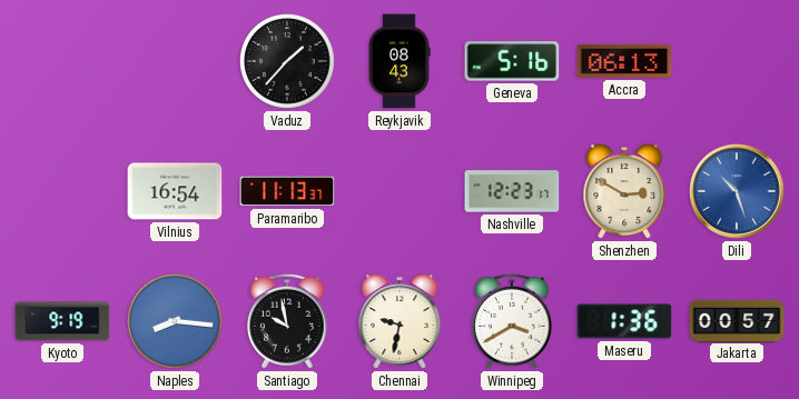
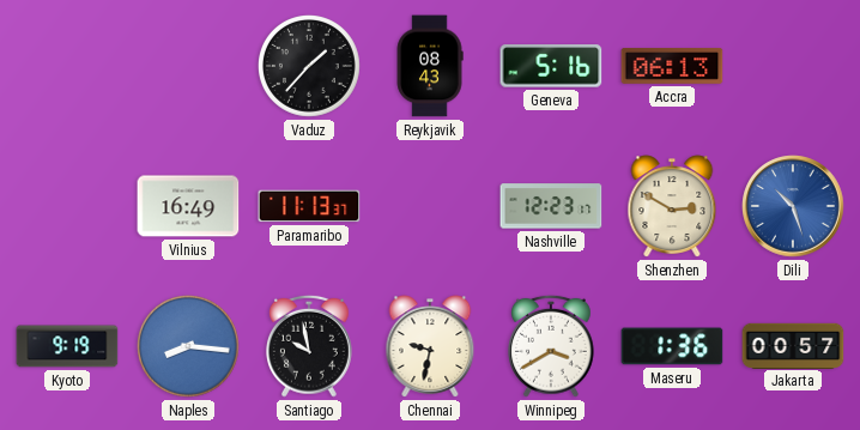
Vilnius: 16:54 -> 16:49 (188, 206)
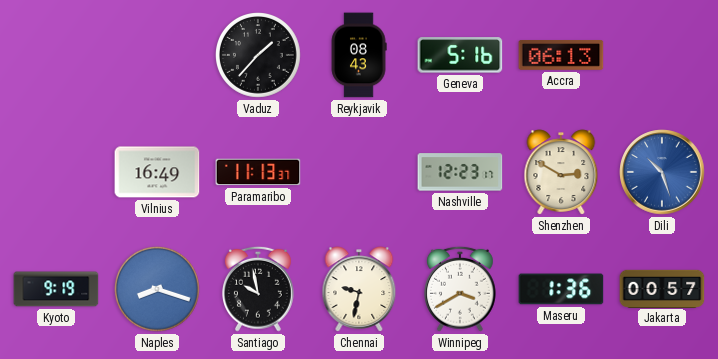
Naples: 8:16 -> 8:18 (158, 290)
